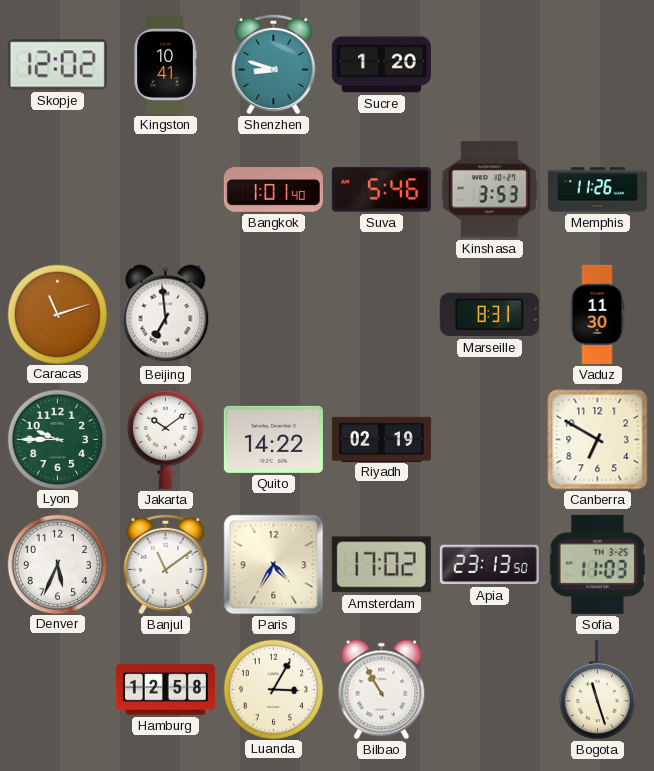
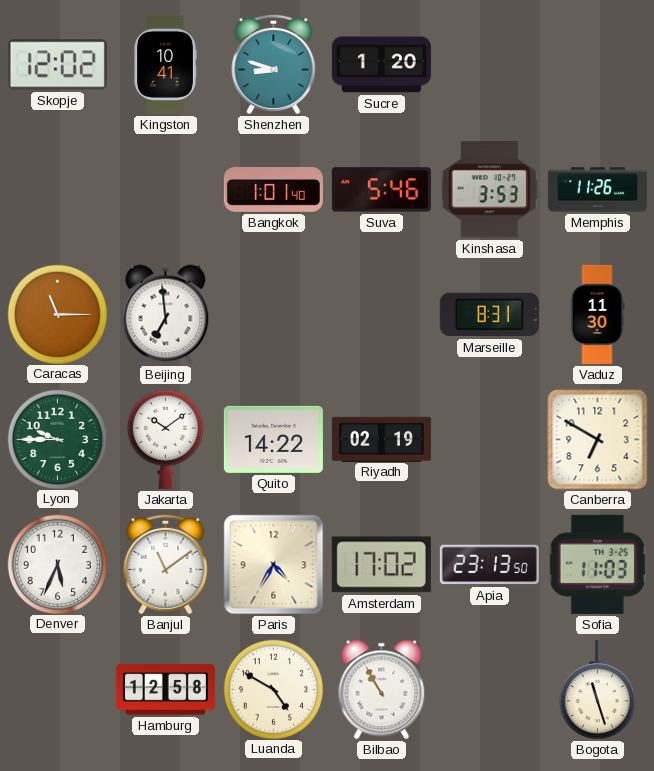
Caracas: 11:12 -> 11:15 (57, 314)
Luanda: 3:05 -> 4:50 (273, 689)
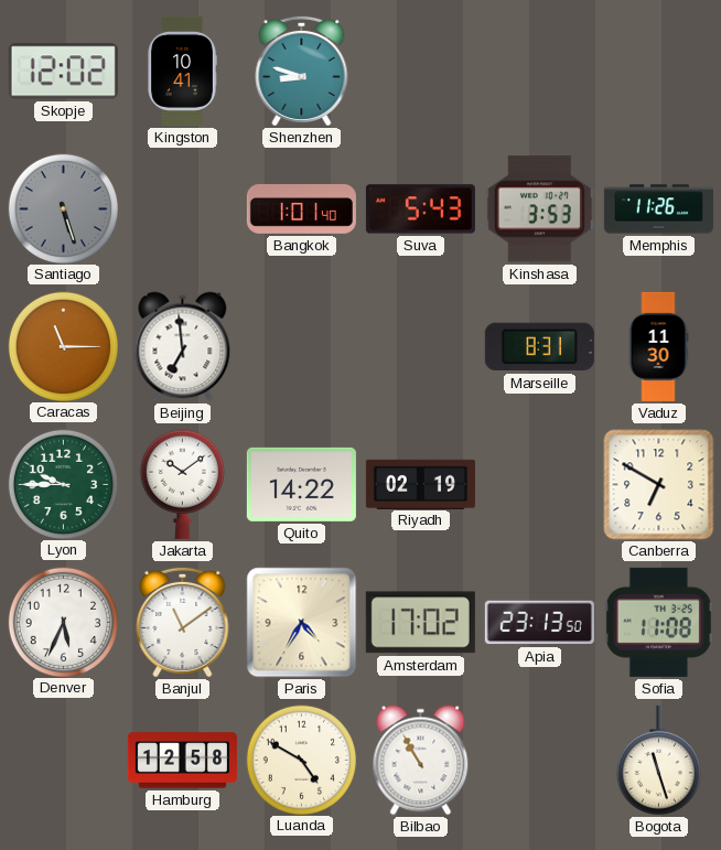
Sucre: 1:20 -> none (381, 65)
Santiago: none -> 5:27 (63, 208)
Suva: 5:46 -> 5:43 (420, 209)
Sofia: 11:03 -> 11:08 (658, 622)
